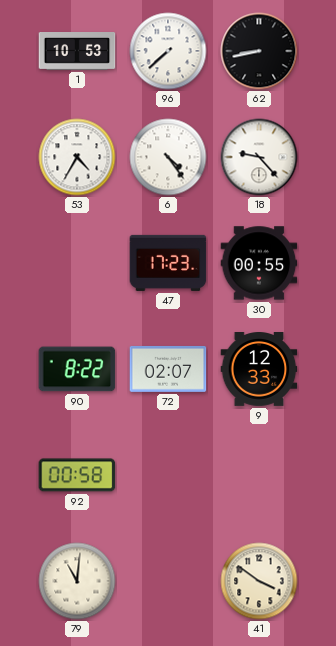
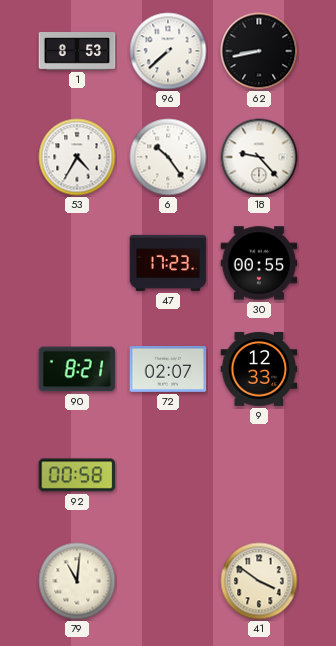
1: 10:53 -> 8:53 (77, 52)
6: 4:24 -> 10:24 (168, 157)
90: 8:22 -> 8:21 (77, 369)
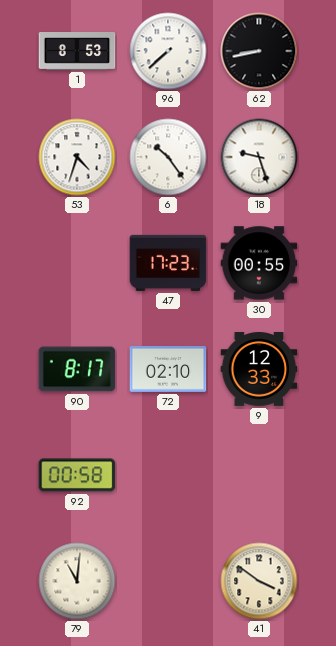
53: 4:35 -> 4:33 (77, 157)
18: 9:23 -> 9:27 (259, 157)
90: 8:21 -> 8:17 (77, 369)
72: 02:07 -> 02:10 (168, 369)
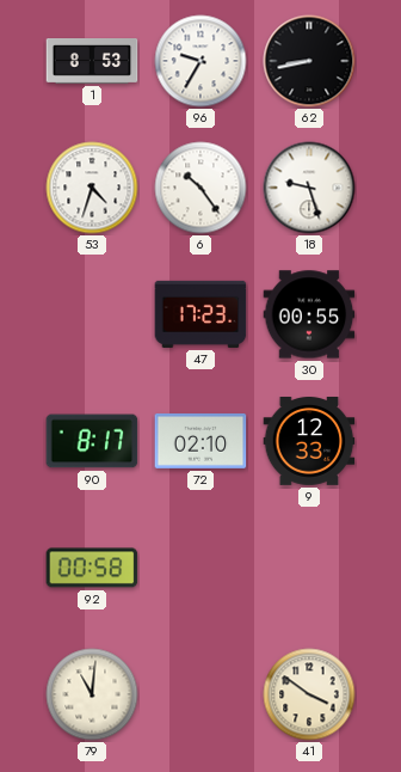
96: 7:38 -> 9:35 (200, 61)
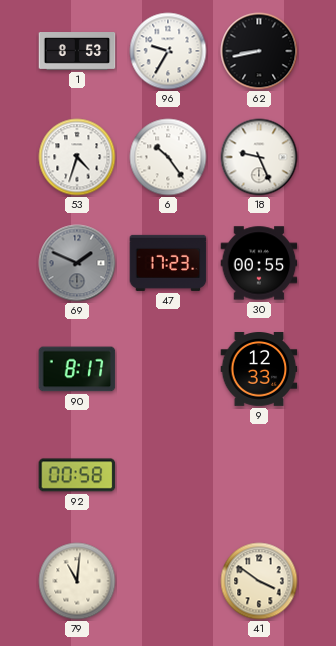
18: 9:27 -> 9:26 (259, 157)
69: none -> 1:49 (77, 263)
72: 02:10 -> none (200, 441)
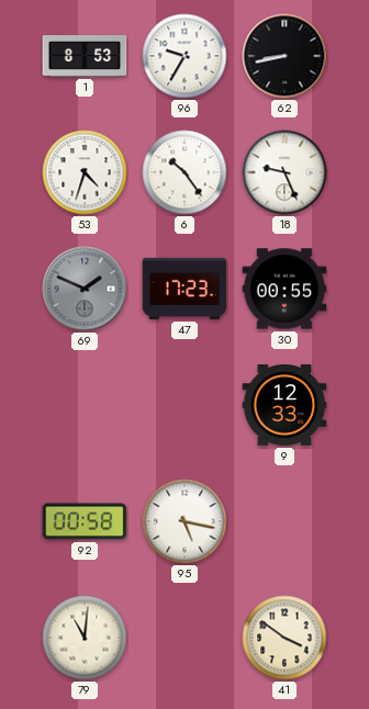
90: 8:17 -> none (77, 369)
95: none -> 5:17 (185, 521)
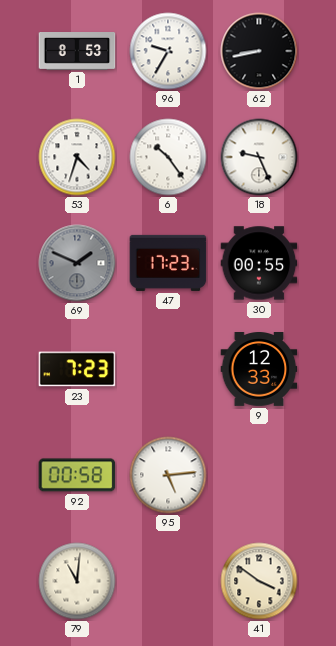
23: none -> 7:23 (77, 369)
95: 5:17 -> 5:14 (168, 475)
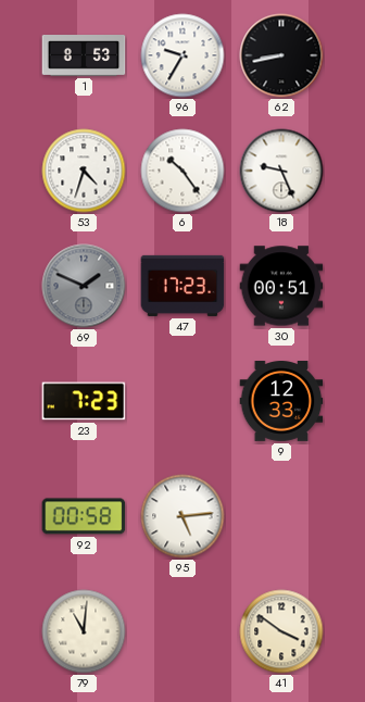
30: 00:55 -> 00:51 (281, 286)
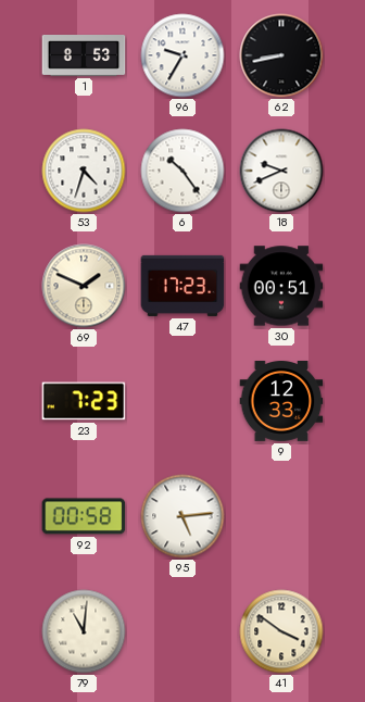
18: 9:26 -> 9:41 (281, 171)
69 dial: grey -> cream (84, 286)
